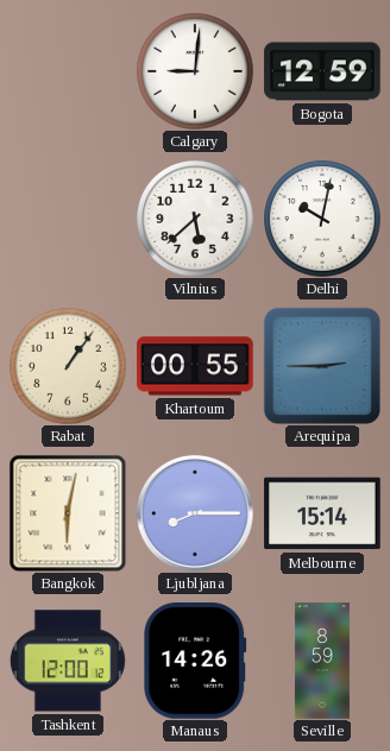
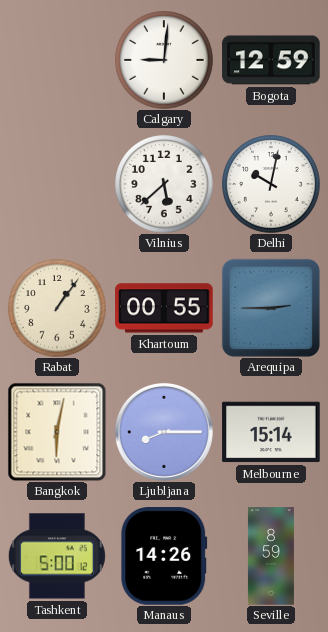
Tashkent: 12:00 -> 5:00 (57, 556)
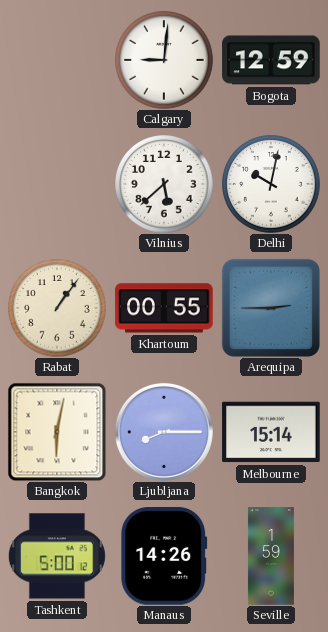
Seville: 8:59 -> 1:59 (271, 556)
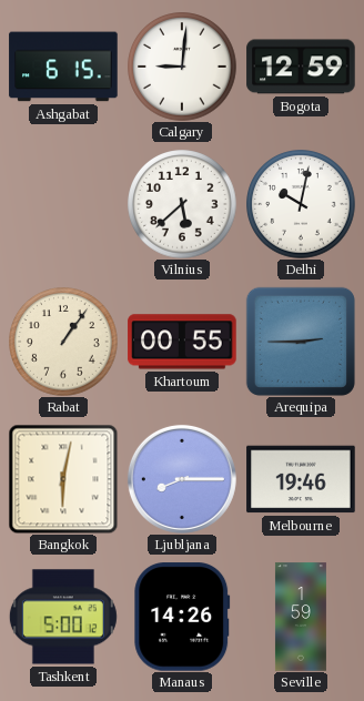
Ashgabat: none -> 6:15 (63, 67)
Melbourne: 15:14 -> 19:46 (301, 479)
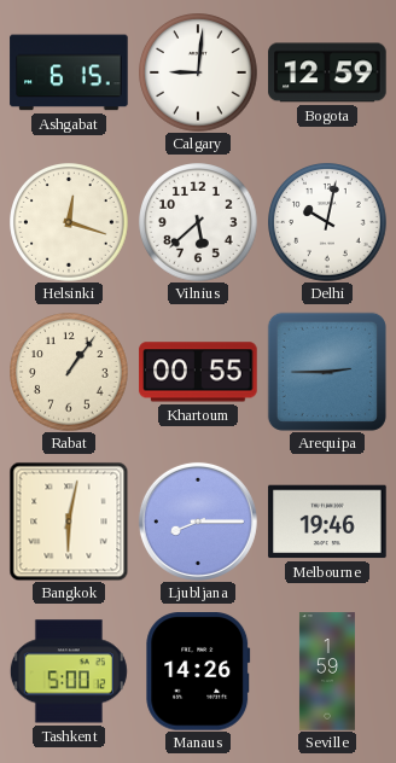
Helsinki: none -> 12:18 (69, 222)
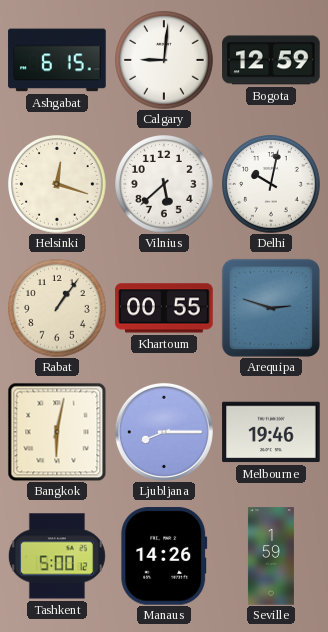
Arequipa: 2:45 -> 2:48 (271, 308)
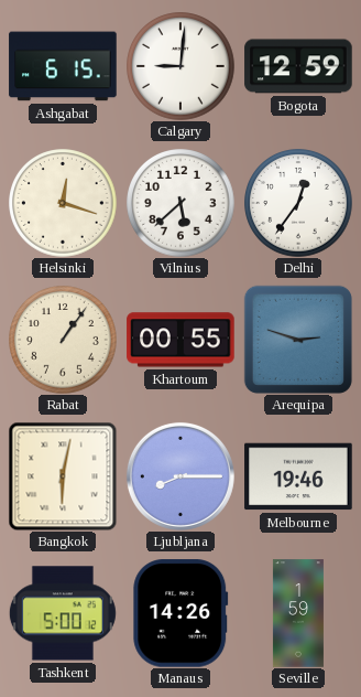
Delhi: 10:02 -> 12:36 (298, 203)
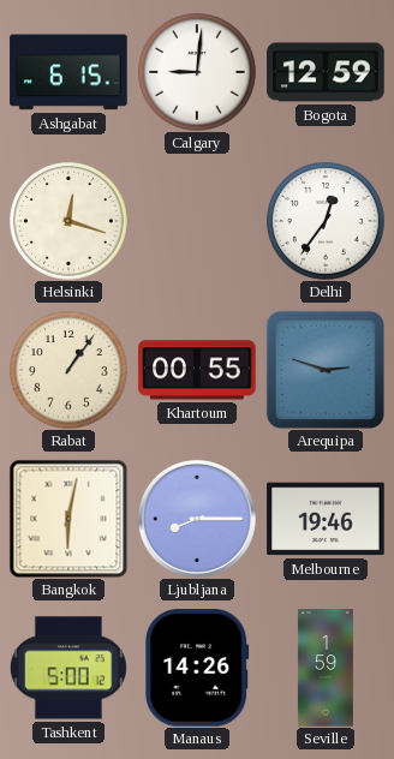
Vilnius: 5:38 -> none (180, 203)
